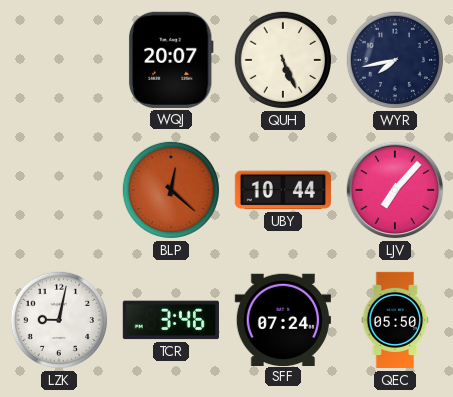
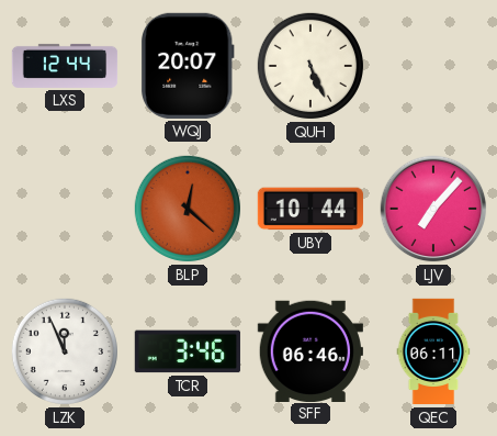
LXS: none -> 12:44 (65, 66)
WYR: 7:43 -> none (395, 60)
LZK: 9:02 -> 11:56 (65, 351)
SFF: 07:24 -> 06:46 (310, 350)
QEC: 05:50 -> 06:11 (433, 351)
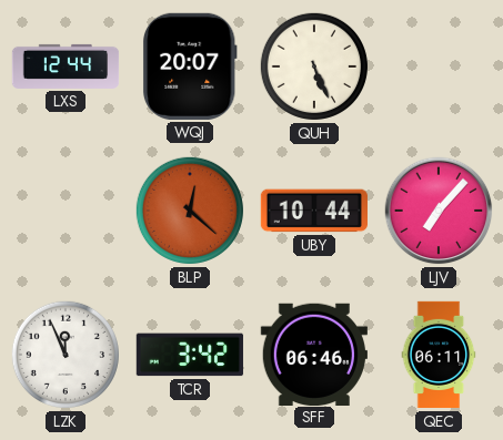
TCR: 3:46 -> 3:42 (190, 355)
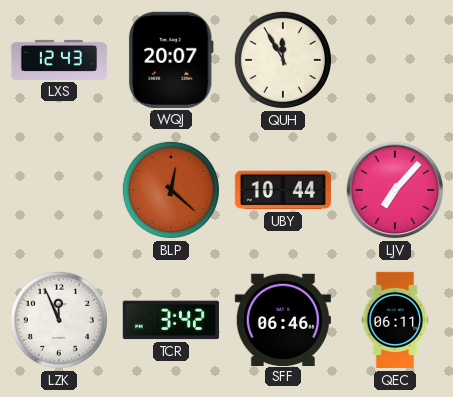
LXS: 12:44 -> 12:43 (59, 60)
QUH: 5:26 -> 11:55 (283, 60)
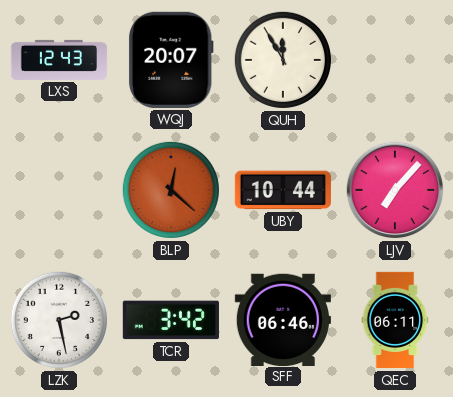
LZK: 11:56 -> 2:28 (59, 320)
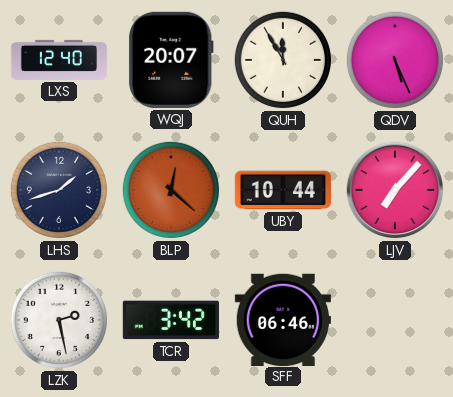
LXS: 12:43 -> 12:40 (59, 60)
QDV: none -> 5:26 (395, 60)
LHS: none -> 1:42 (59, 190)
QEC: 06:11 -> none (395, 320)
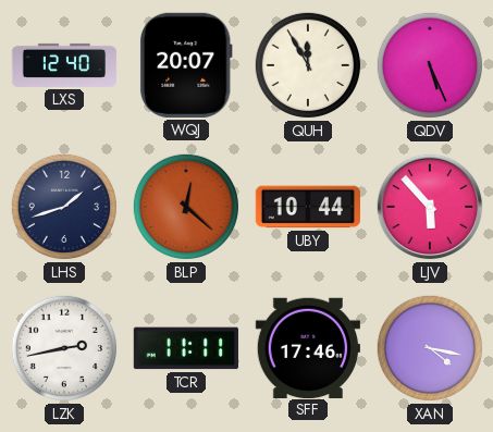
LJV: 7:07 -> 5:53 (430, 207)
LZK: 2:28 -> 2:43 (64, 348)
TCR: 3:42 -> 11:11 (186, 348)
SFF: 06:46 -> 17:46 (308, 347)
XAN: none -> 4:17 (430, 348)
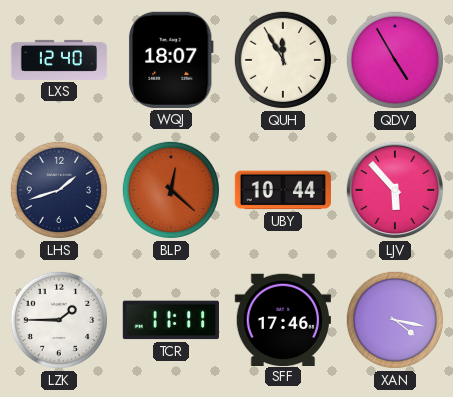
WQJ: 20:07 -> 18:07 (171, 60)
QDV: 5:26 -> 4:55 (395, 60)
LZK: 2:43 -> 1:45 (59, 320)
